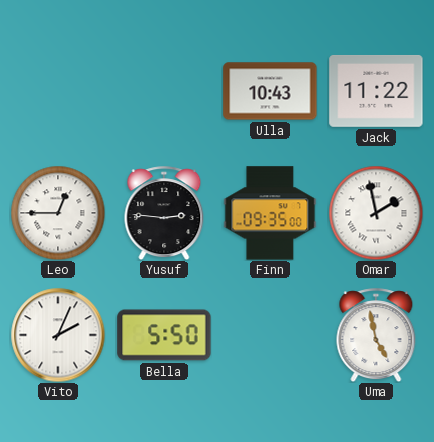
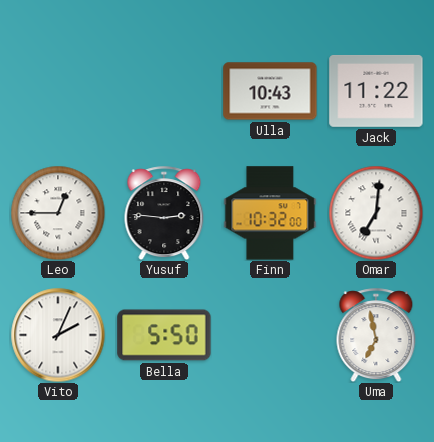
Finn: 09:35 -> 10:32 (270, 213)
Omar: 1:58 -> 7:01 (376, 213)
Uma: 4:58 -> 6:58 (376, 335)
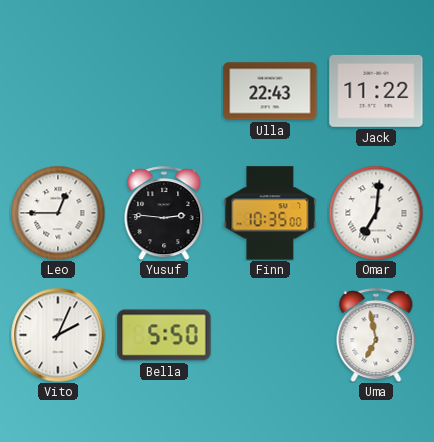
Ulla: 10:43 -> 22:43 (270, 91)
Finn: 10:32 -> 10:35 (270, 213)
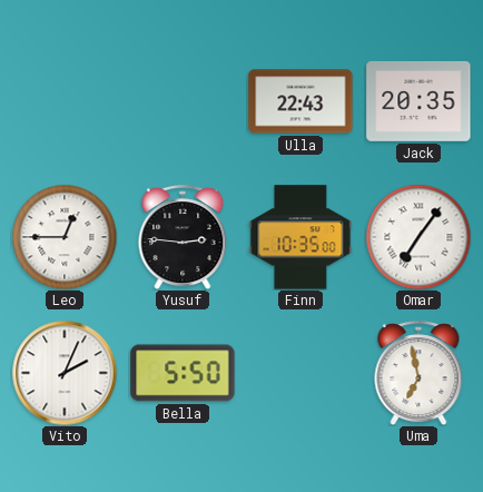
Jack: 11:22 -> 20:35 (418, 101)
Omar: 7:01 -> 7:06 (418, 237)
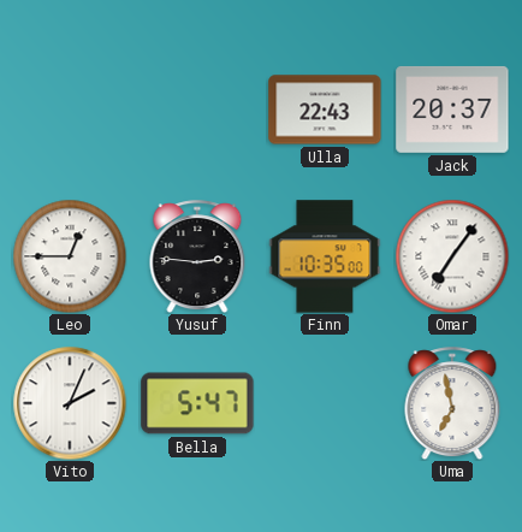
Jack: 20:35 -> 20:37 (452, 110)
Bella: 5:50 -> 5:47 (197, 403)
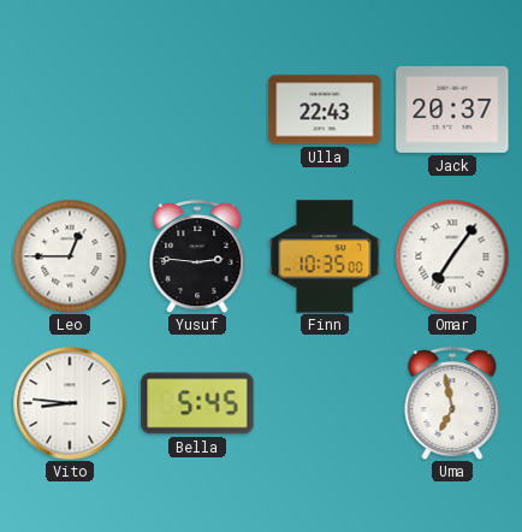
Vito: 2:04 -> 8:46 (70, 403)
Bella: 5:47 -> 5:45 (197, 403)
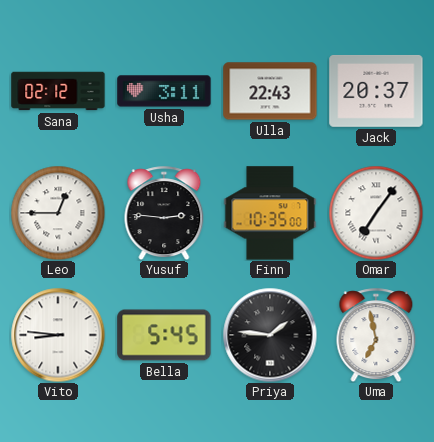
Sana: none -> 02:12 (58, 91)
Usha: none -> 3:11 (164, 91)
Priya: none -> 1:46 (270, 335)
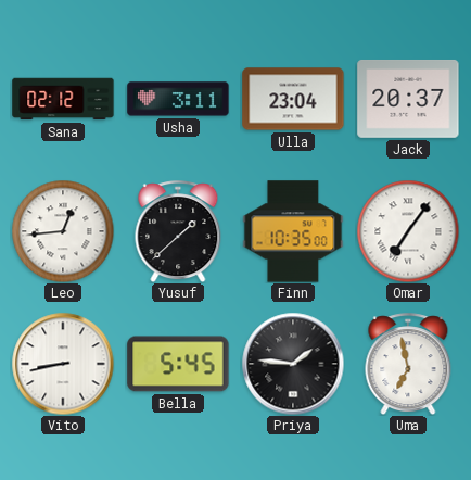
Ulla: 22:43 -> 23:04 (293, 99)
Leo: 12:45 -> 12:44 (63, 231)
Yusuf: 2:46 -> 1:38 (178, 231)
Vito: 8:46 -> 8:43 (63, 364)
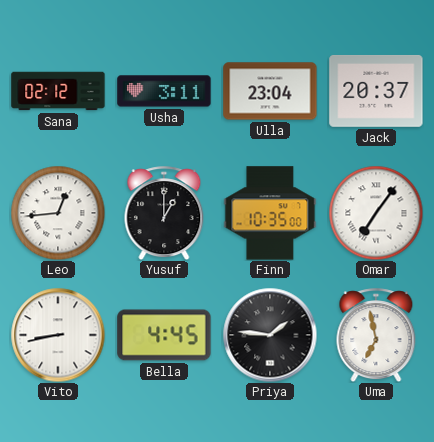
Yusuf: 1:38 -> 1:00 (164, 213)
Bella: 5:45 -> 4:45 (164, 335)
